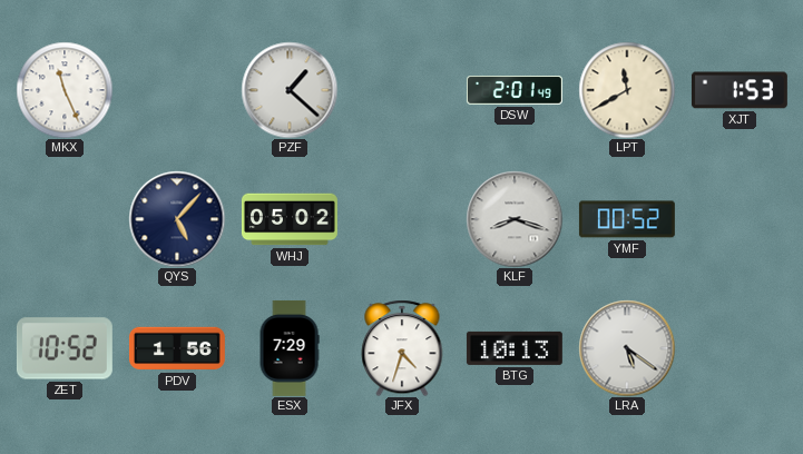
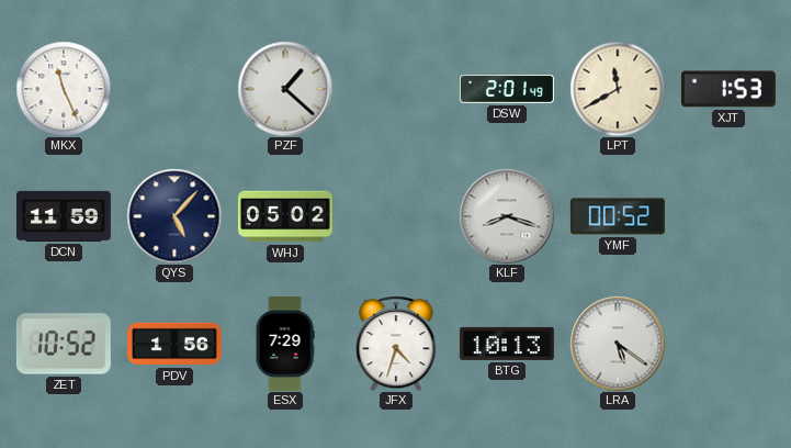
DCN: none -> 11:59 (64, 216)
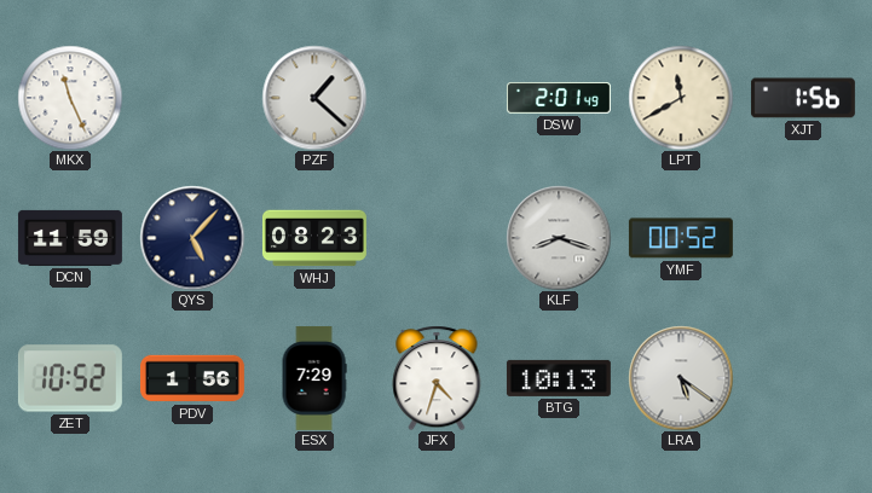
XJT: 1:53 -> 1:56 (803, 98)
WHJ: 05:02 -> 08:23 (314, 238)
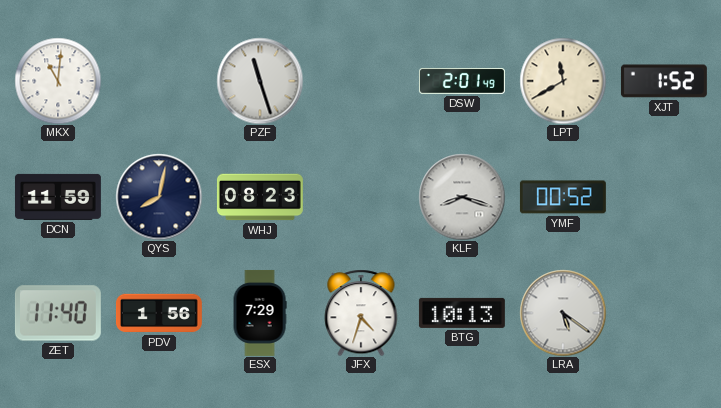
MKX: 11:26 -> 11:01 (58, 81)
PZF: 1:22 -> 11:27 (260, 81)
XJT: 1:56 -> 1:52 (664, 81)
QYS: 5:07 -> 8:02 (159, 197)
ZET: 10:52 -> 11:40 (58, 313)
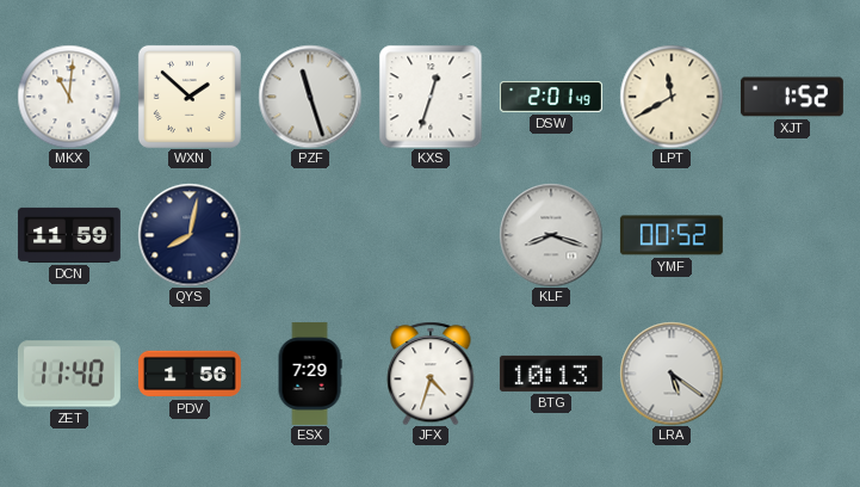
WXN: none -> 1:52 (190, 97)
KXS: none -> 12:33 (431, 97)
WHJ: 08:23 -> none (260, 197)
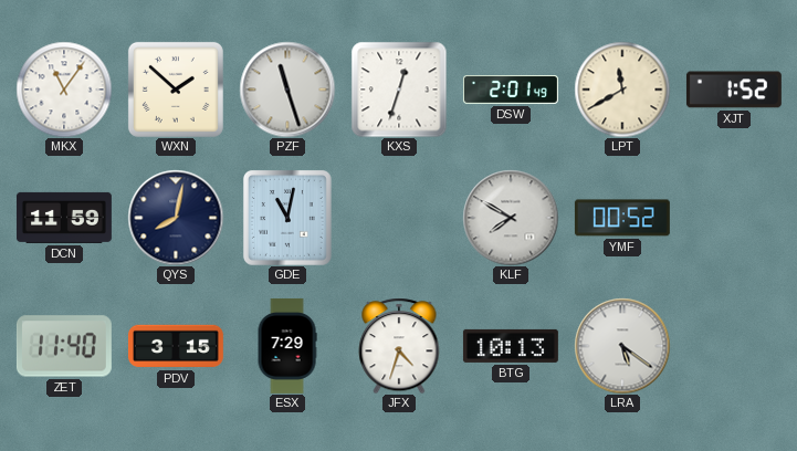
MKX: 11:01 -> 11:06 (64, 90)
GDE: none -> 11:02 (287, 218)
KLF: 8:18 -> 7:50 (511, 218)
PDV: 1:56 -> 3:15 (176, 346)
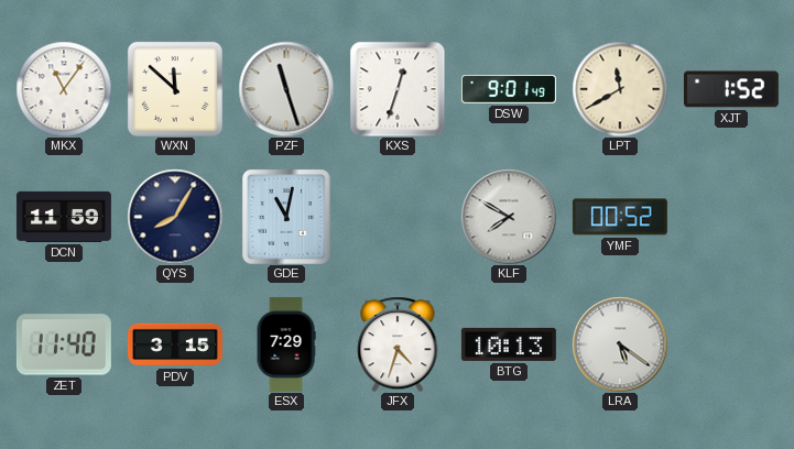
WXN: 1:52 -> 11:52 (175, 89)
DSW: 2:01 -> 9:01 (509, 90)
QYS: 8:02 -> 8:05 (175, 217)
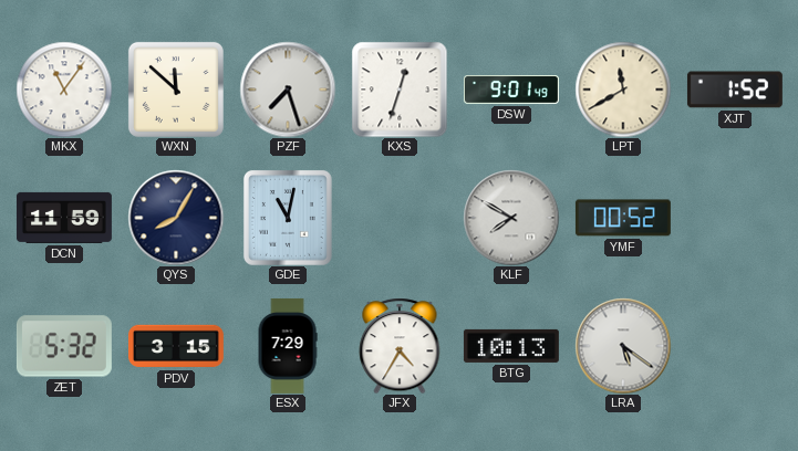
PZF: 11:27 -> 7:27 (288, 90)
ZET: 11:40 -> 5:32 (64, 346)
JFX: 4:33 -> 4:35 (400, 346)
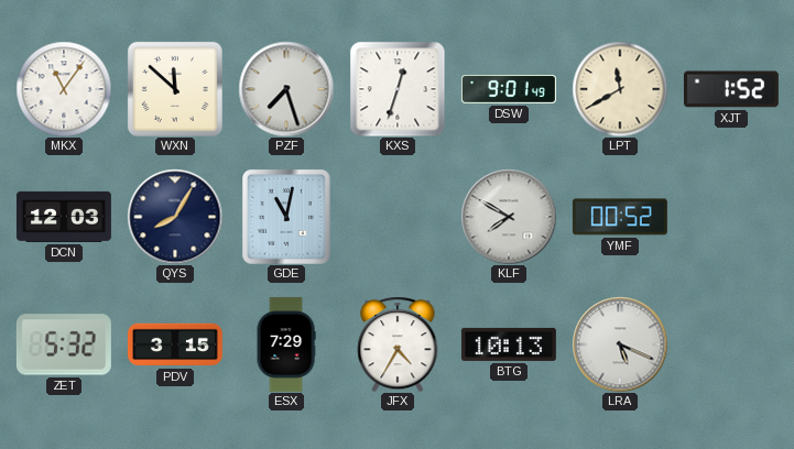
DCN: 11:59 -> 12:03 (64, 217)
LRA: 5:21 -> 5:19 (620, 344)
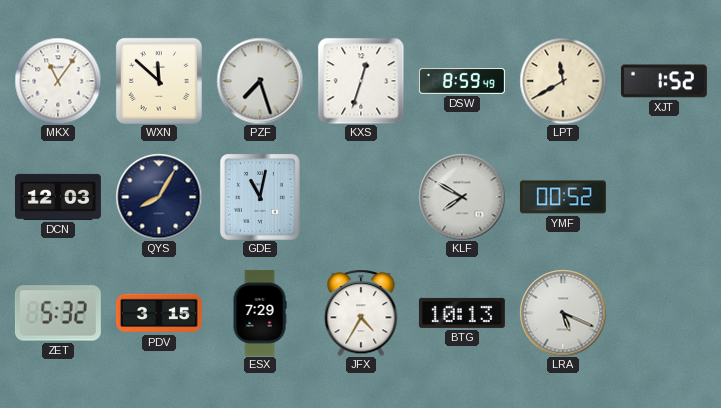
DSW: 9:01 -> 8:59 (462, 82)
